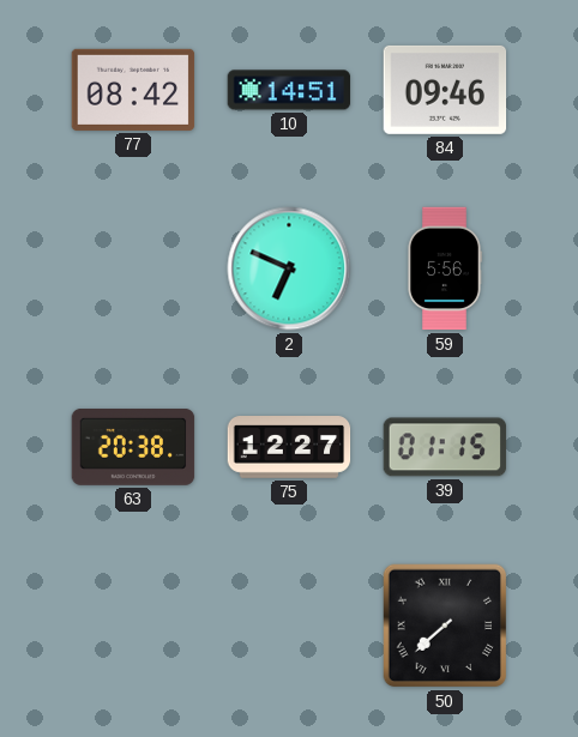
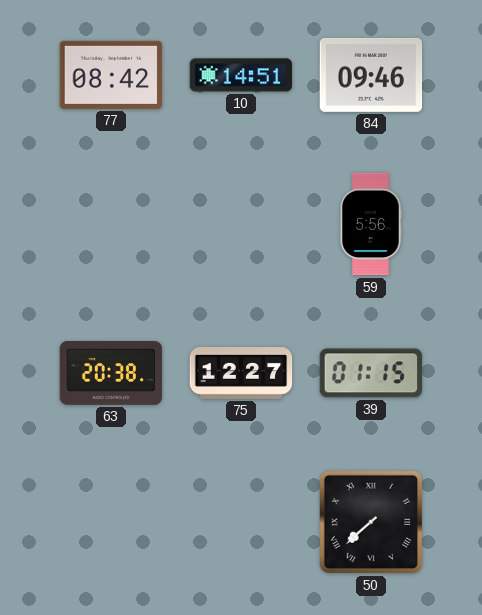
2: 6:49 -> none (289, 268)
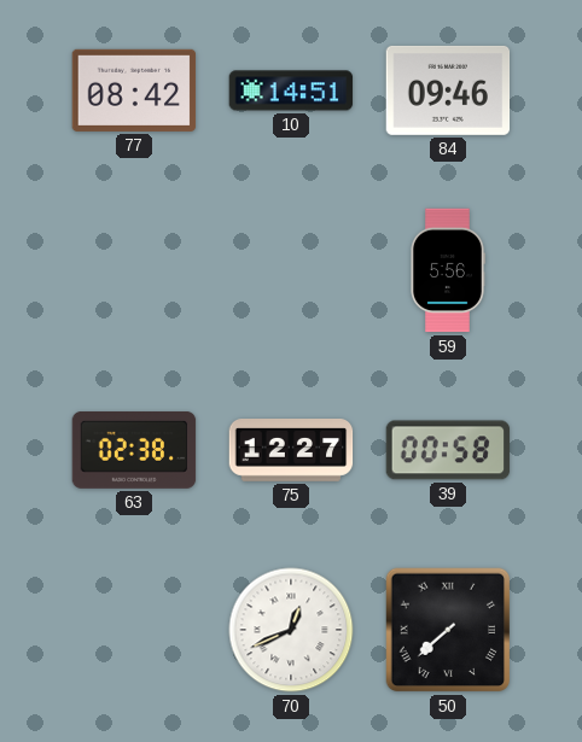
63: 20:38 -> 02:38 (134, 451)
39: 01:15 -> 00:58 (448, 450)
70: none -> 12:41 (291, 630)
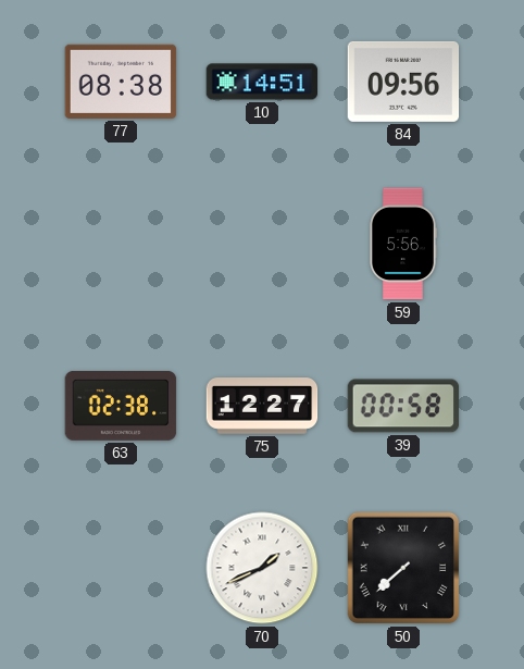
77: 08:42 -> 08:38 (121, 82)
84: 09:46 -> 09:56 (403, 82)
70: 12:41 -> 1:41 (262, 568)
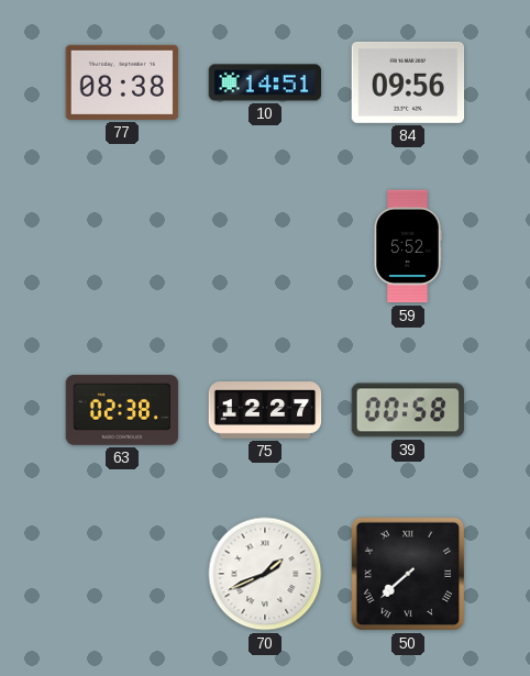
59: 5:56 -> 5:52 (408, 246)
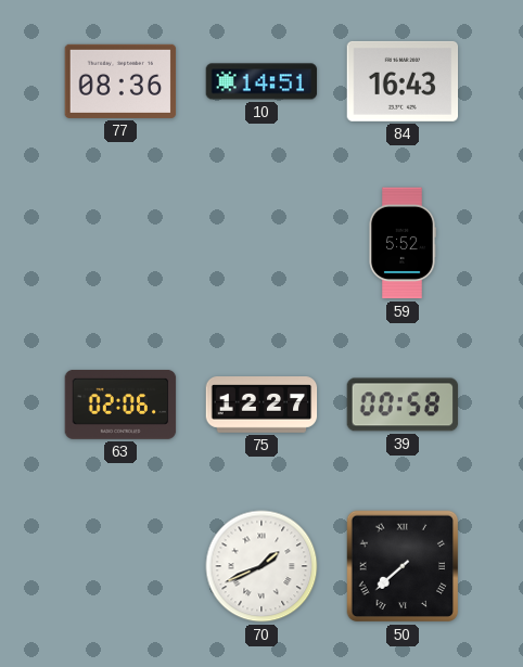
77: 08:38 -> 08:36 (120, 81)
84: 09:56 -> 16:43 (403, 81)
63: 02:38 -> 02:06 (120, 406)
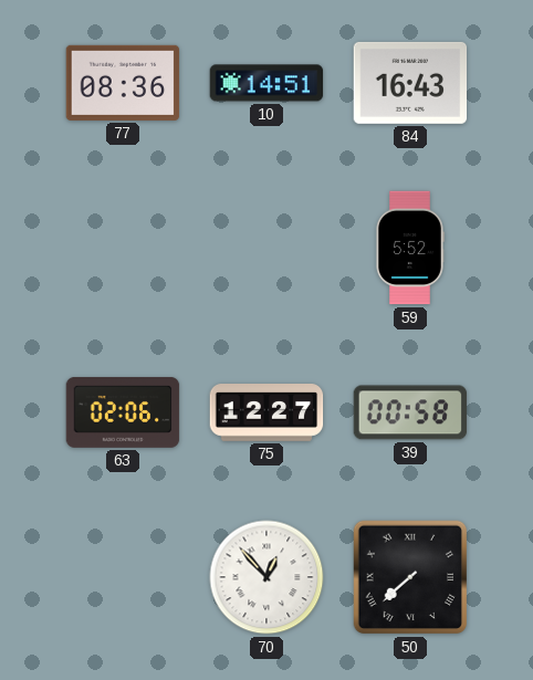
70: 1:41 -> 12:53 (266, 577)
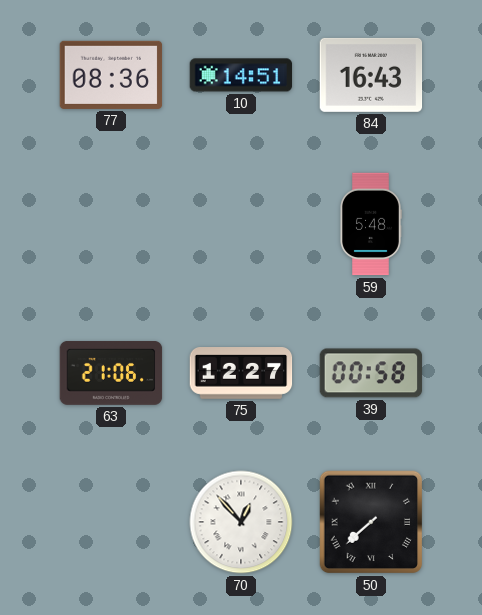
59: 5:52 -> 5:48 (371, 224)
63: 02:06 -> 21:06 (111, 374)
